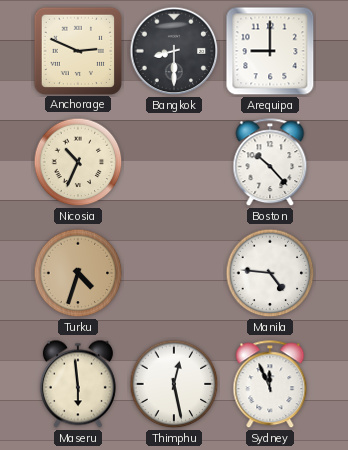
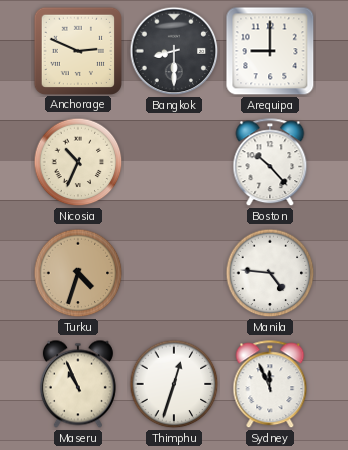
Maseru: 5:59 -> 10:56 (78, 384)
Thimphu: 12:28 -> 12:33 (174, 384)
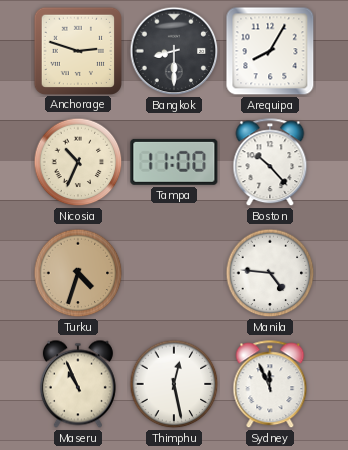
Anchorage: 2:49 -> 2:48 (77, 50)
Arequipa: 9:00 -> 8:05 (270, 51)
Tampa: none -> 11:00 (174, 162)
Thimphu: 12:33 -> 12:28 (174, 384)
